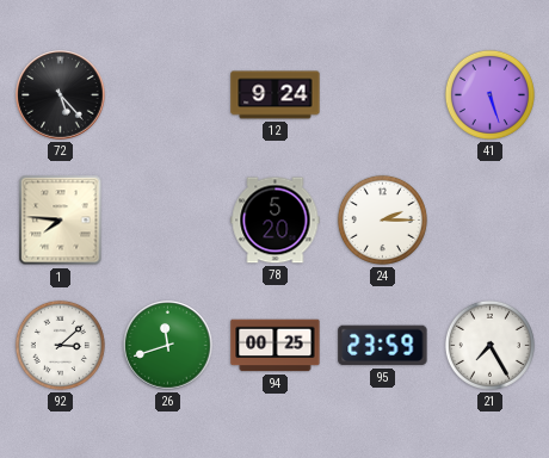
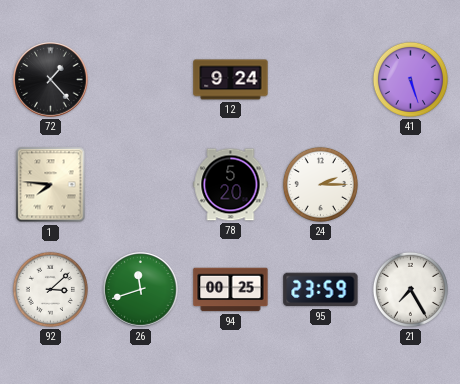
72: 5:23 -> 1:23 (51, 80)
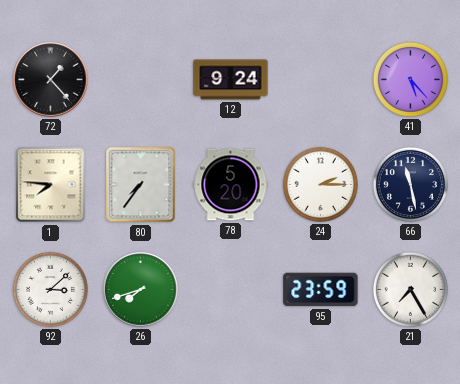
41: 5:27 -> 5:23 (410, 79)
80: none -> 7:36 (141, 185)
66: none -> 11:28 (410, 184)
26: 11:42 -> 7:42 (141, 290)
94: 00:25 -> none (231, 290)
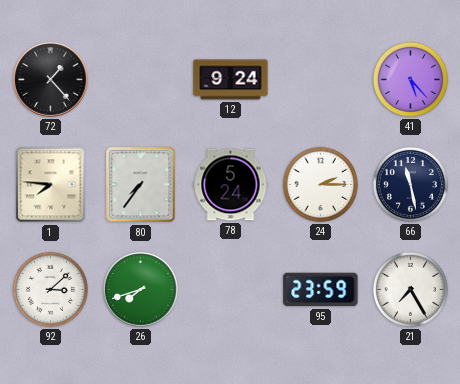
78: 5:20 -> 5:24 (231, 185)
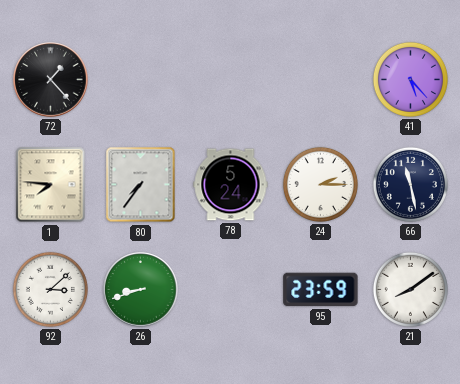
12: 9:24 -> none (231, 80)
26: 7:42 -> 8:42 (141, 290)
21: 7:25 -> 8:09 (410, 289)
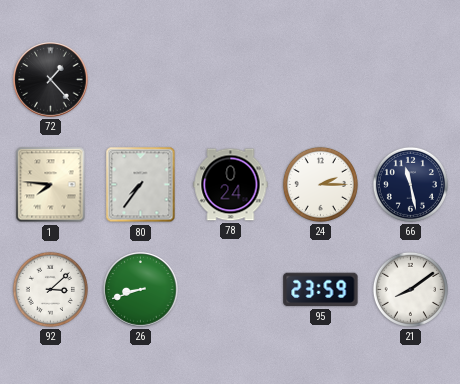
41: 5:23 -> none (410, 79)
78: 5:24 -> 0:24 (231, 185)
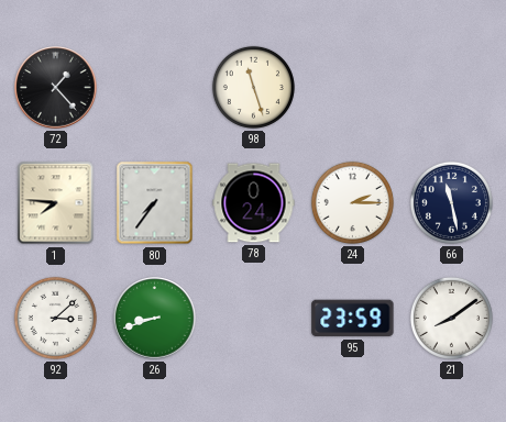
98: none -> 11:27 (253, 87)
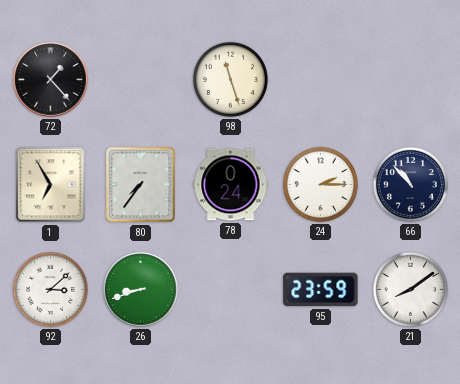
1: 7:46 -> 6:55 (51, 185)
66: 11:28 -> 10:53 (410, 184)
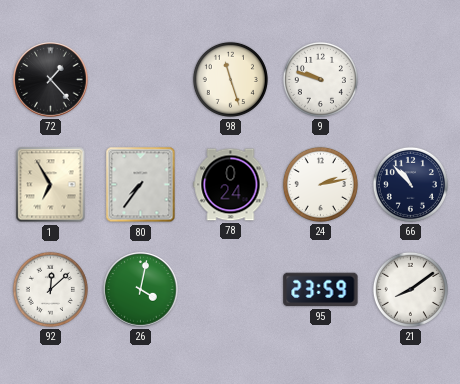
9: none -> 9:48 (320, 79)
24: 2:15 -> 2:13 (320, 184)
92: 3:08 -> 12:08 (50, 289)
26: 8:42 -> 4:02 (141, 290)
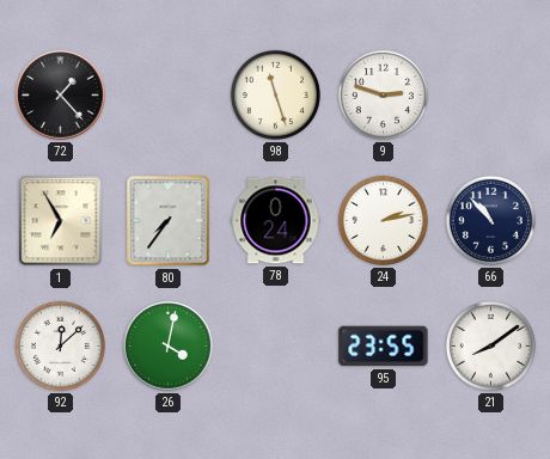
9: 9:48 -> 2:48 (383, 94)
95: 23:59 -> 23:55 (384, 347)
